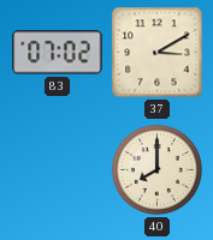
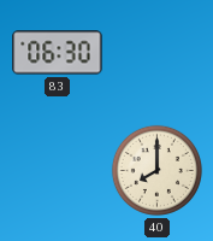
83: 07:02 -> 06:30 (58, 53)
37: 3:10 -> none (158, 53)
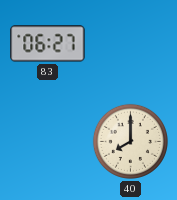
83: 06:30 -> 06:27 (48, 44)
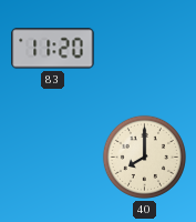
83: 06:27 -> 11:20 (53, 49)
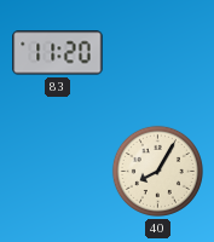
40: 8:00 -> 8:05 (157, 171)
